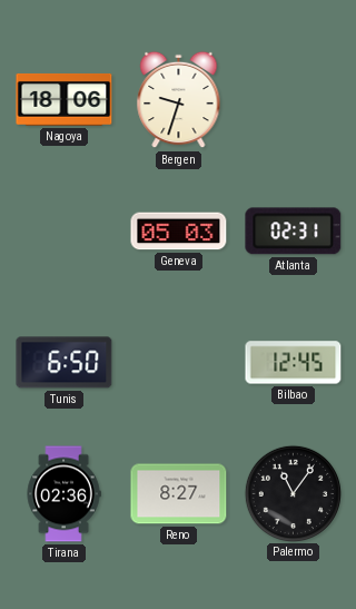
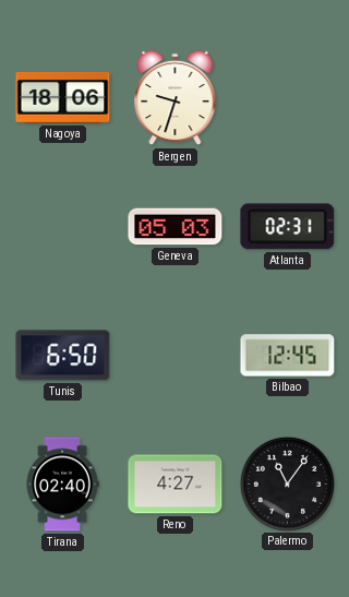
Tirana: 02:36 -> 02:40 (62, 485)
Reno: 8:27 -> 4:27 (176, 485)
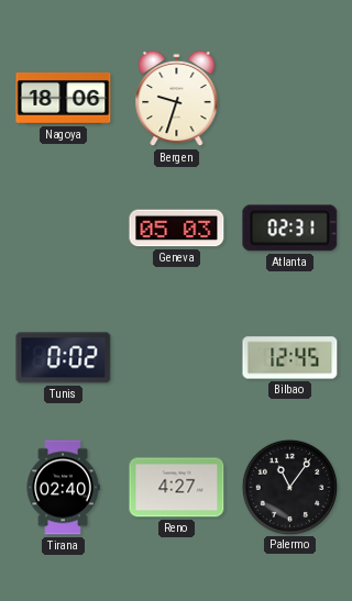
Tunis: 6:50 -> 0:02 (64, 358)
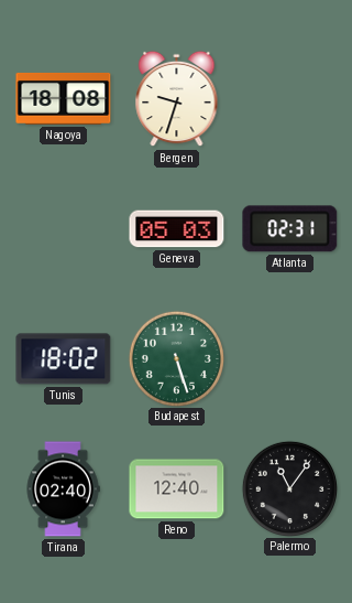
Nagoya: 18:06 -> 18:08 (64, 98)
Tunis: 0:02 -> 18:02 (64, 359)
Budapest: none -> 5:27 (176, 358)
Bilbao: 12:45 -> none (290, 358)
Reno: 4:27 -> 12:40 (177, 489)
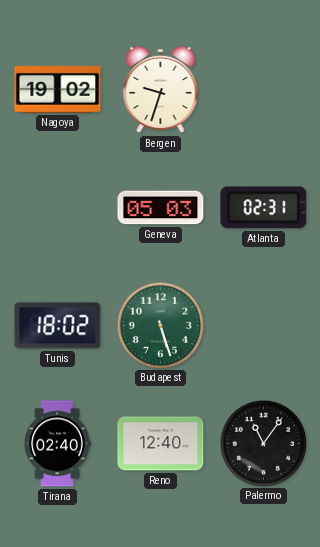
Nagoya: 18:08 -> 19:02 (58, 89)
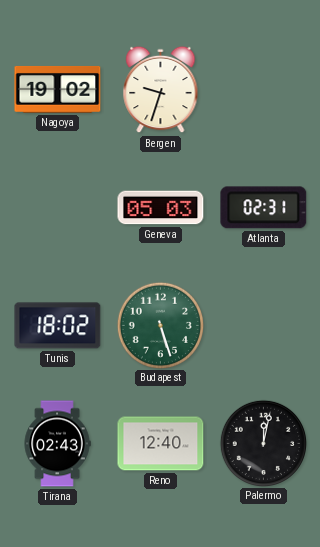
Tirana: 02:40 -> 02:43 (57, 444)
Palermo: 11:06 -> 12:02 (263, 443)
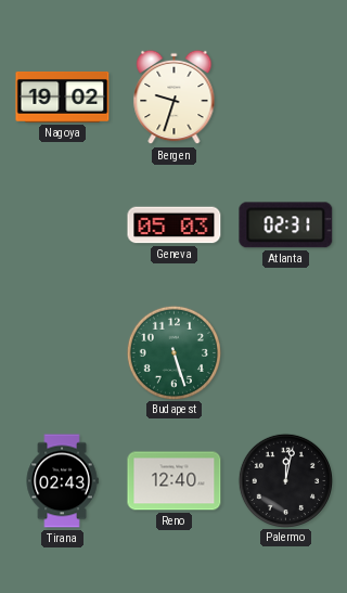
Tunis: 18:02 -> none (58, 326)
